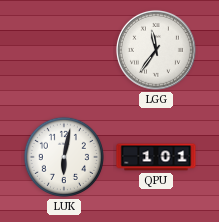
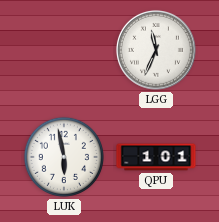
LGG: 11:36 -> 11:34 (156, 50)
LUK: 6:02 -> 5:58 (64, 157)
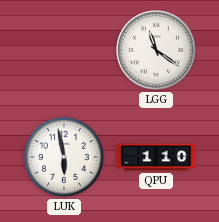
LGG: 11:34 -> 11:21 (156, 50)
QPU: 1:01 -> 1:10 (156, 157)
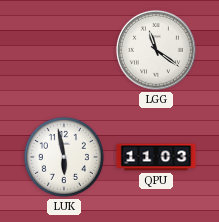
QPU: 1:10 -> 11:03 (156, 157)
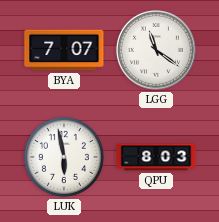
BYA: none -> 7:07 (64, 50)
QPU: 11:03 -> 8:03 (156, 157)
